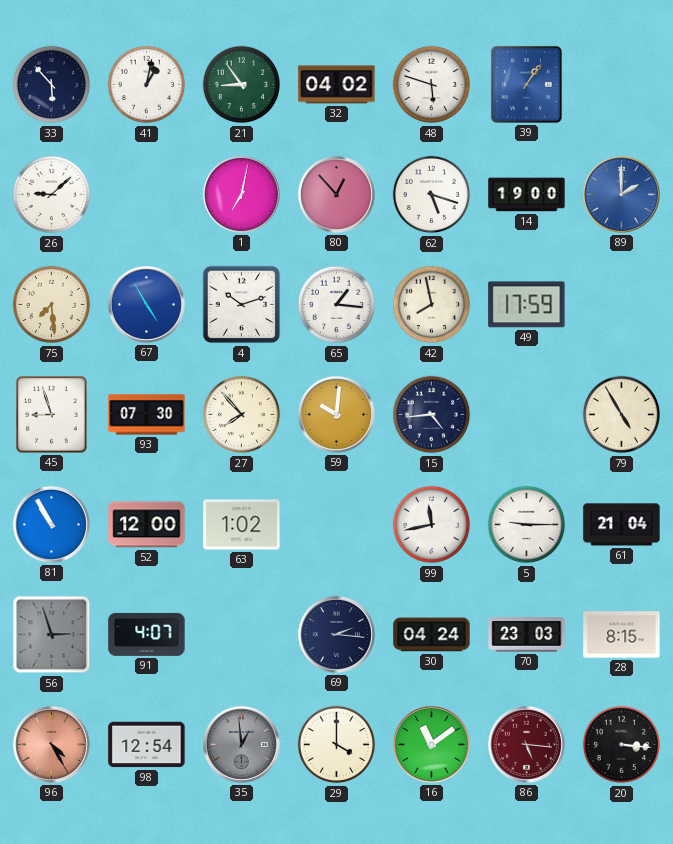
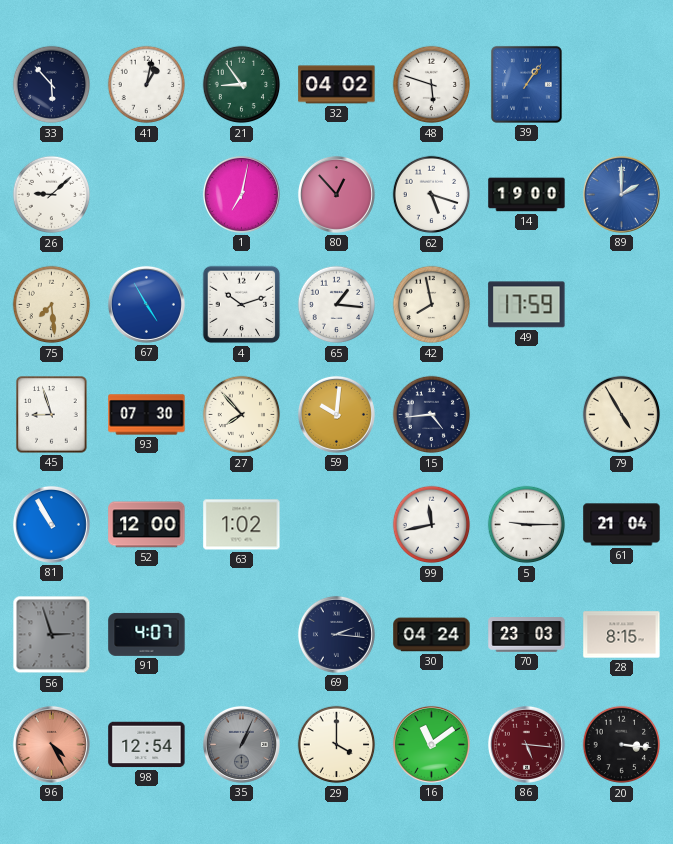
35: 12:59 -> 1:04 (241, 744)
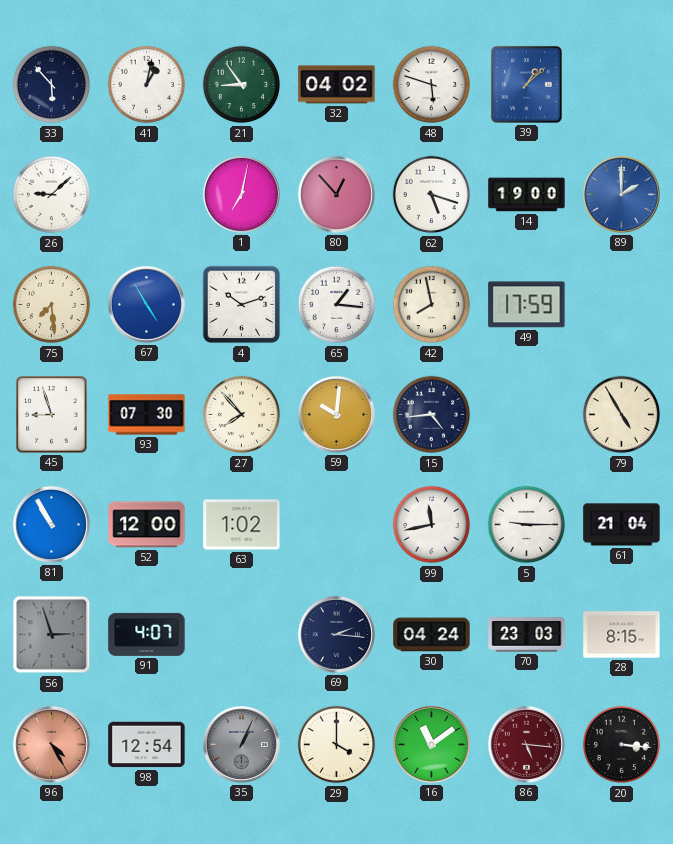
39: 1:06 -> 1:08 (526, 84)
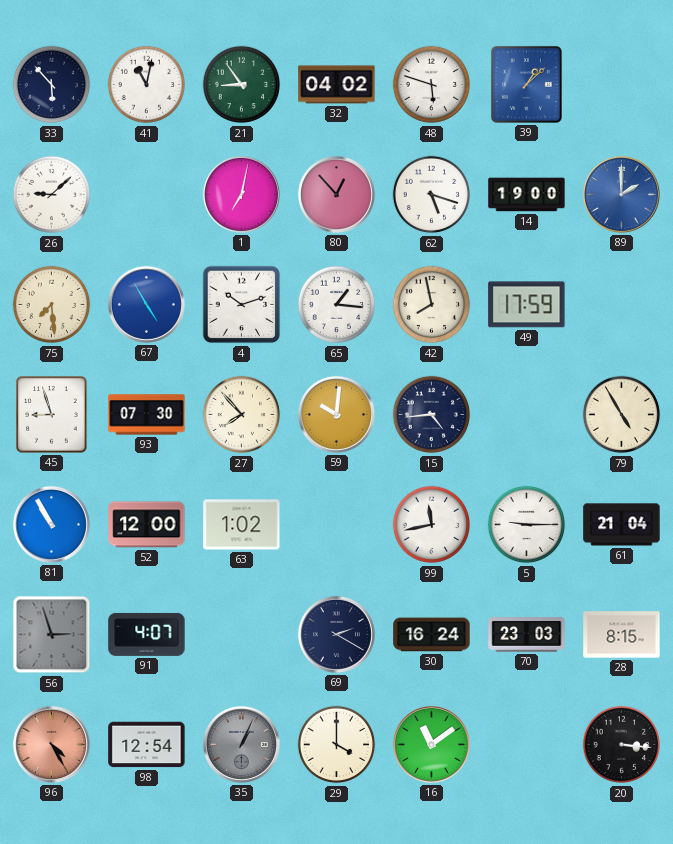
41: 1:02 -> 11:02 (147, 85)
69: 2:16 -> 2:20 (336, 634)
30: 04:24 -> 16:24 (432, 635)
86: 5:16 -> none (526, 744)
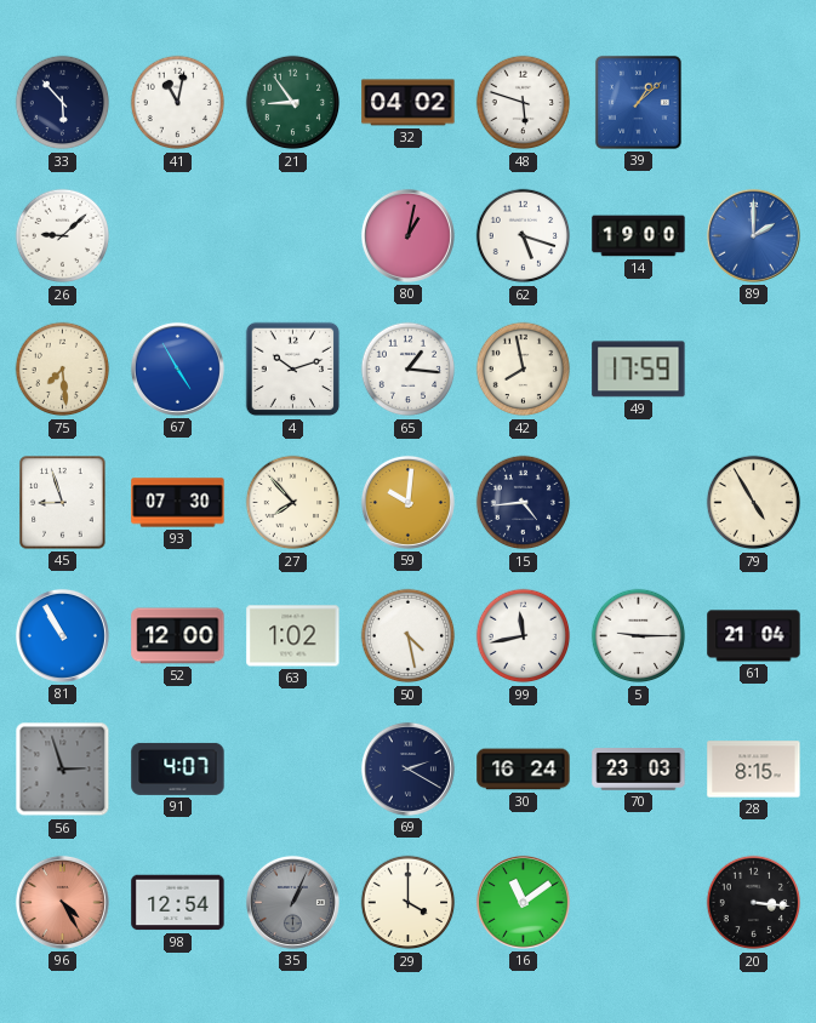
1: 7:02 -> none (241, 194)
80: 12:53 -> 1:02 (407, 235)
50: none -> 4:28 (409, 636)
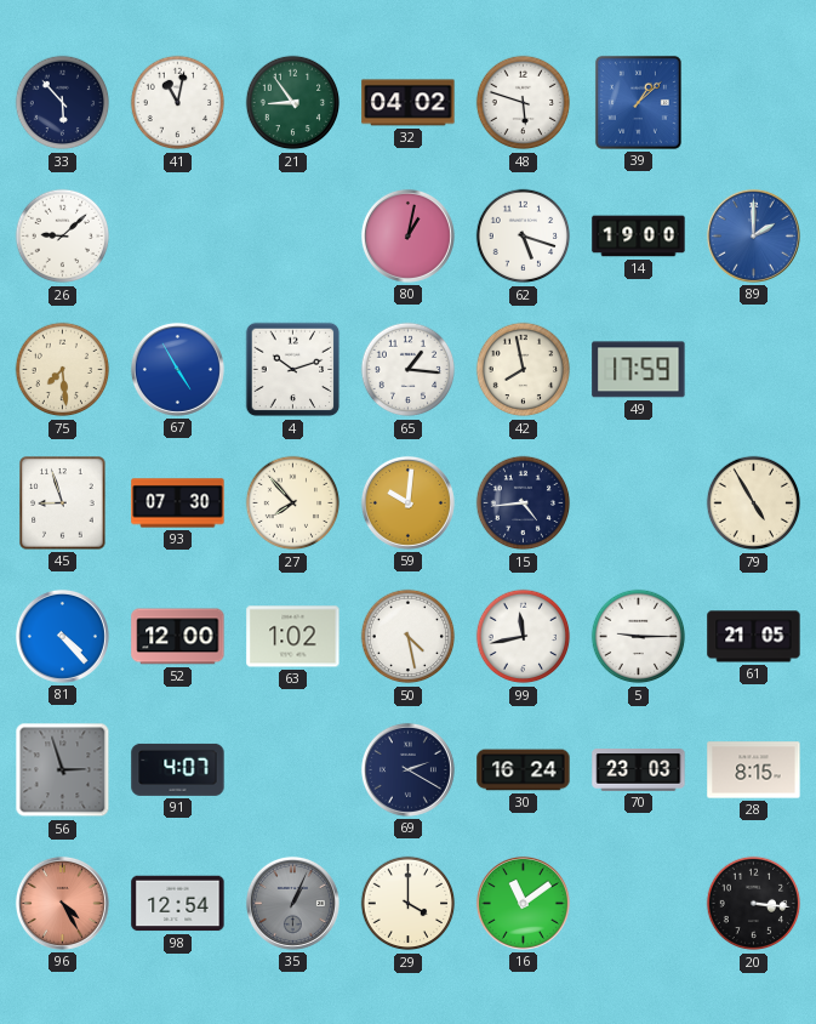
81: 10:55 -> 4:23 (62, 636)
61: 21:04 -> 21:05 (754, 637)
